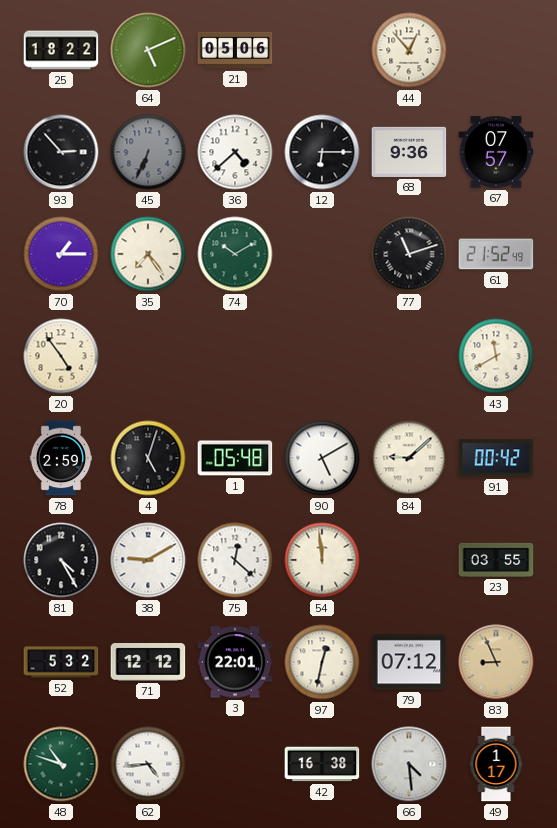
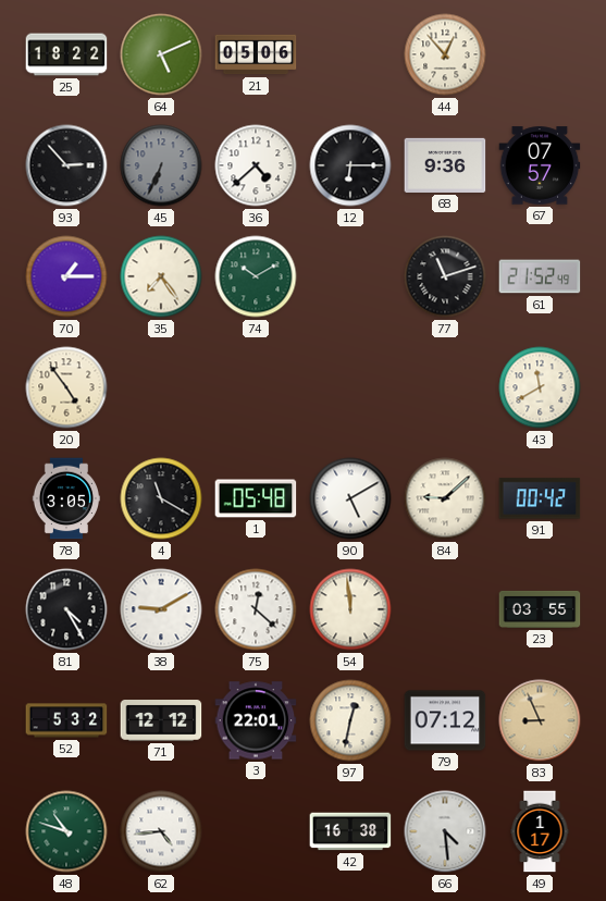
78: 2:59 -> 3:05 (65, 498)
4: 5:03 -> 11:20 (161, 498)
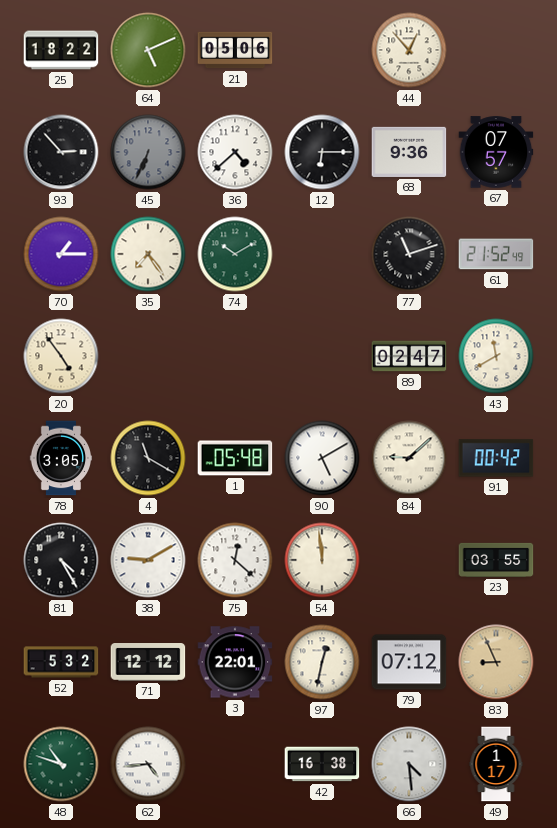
89: none -> 02:47 (409, 356)
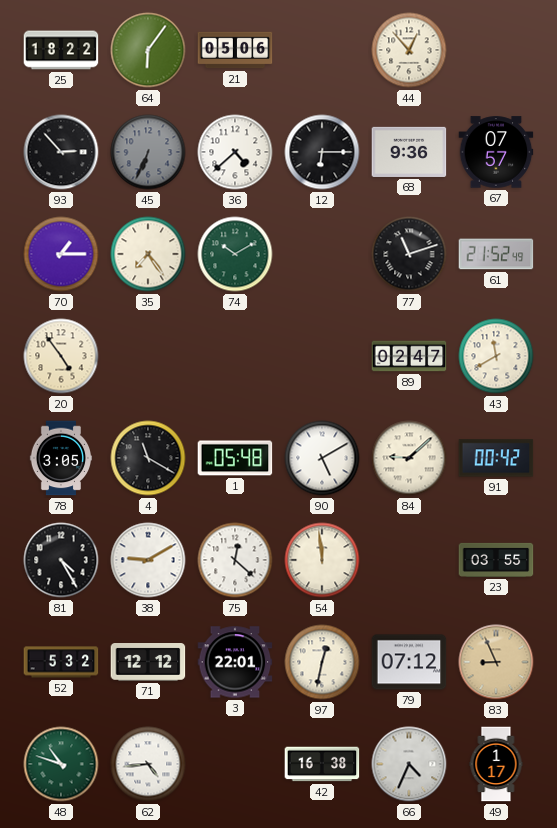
64: 5:11 -> 6:06 (148, 50)
66: 4:29 -> 4:34 (409, 764)
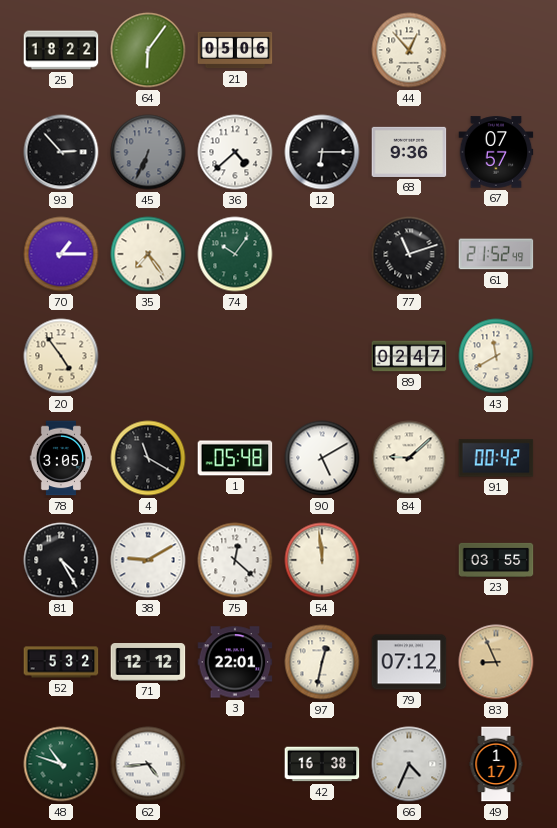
74: 10:10 -> 10:06 (235, 254)
